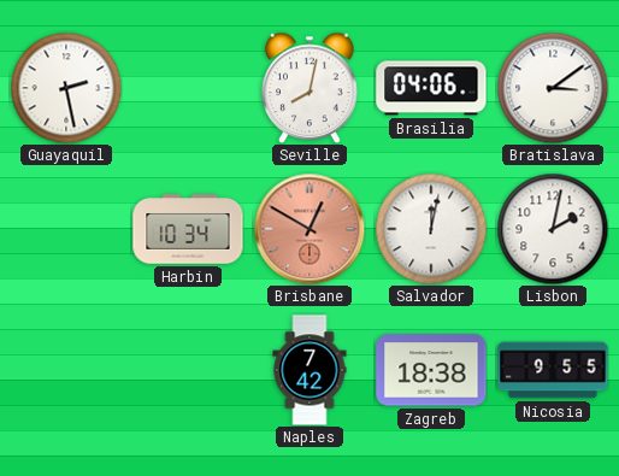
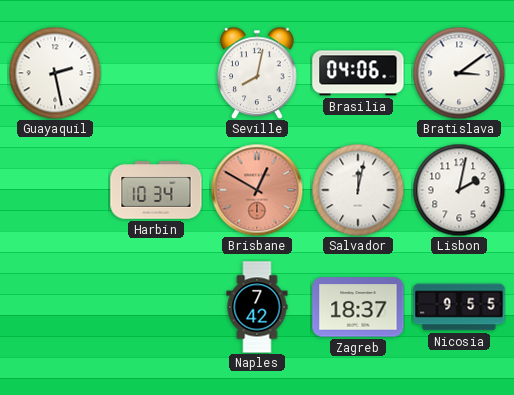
Zagreb: 18:38 -> 18:37 (358, 307)
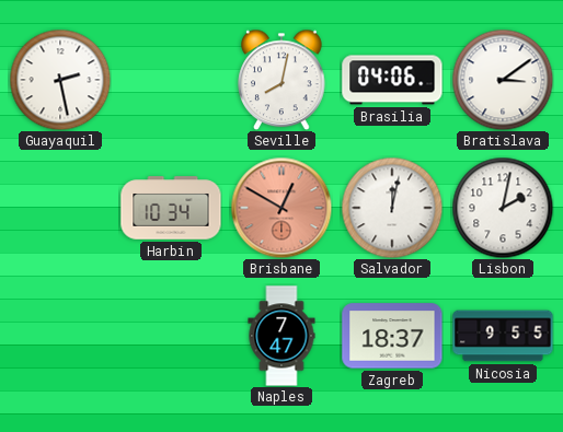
Naples: 7:42 -> 7:47 (281, 336)
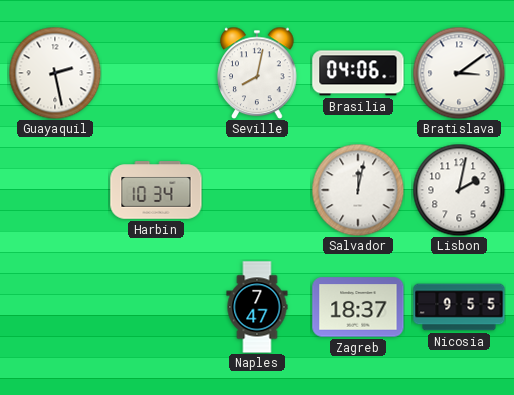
Brisbane: 12:50 -> none (281, 208)
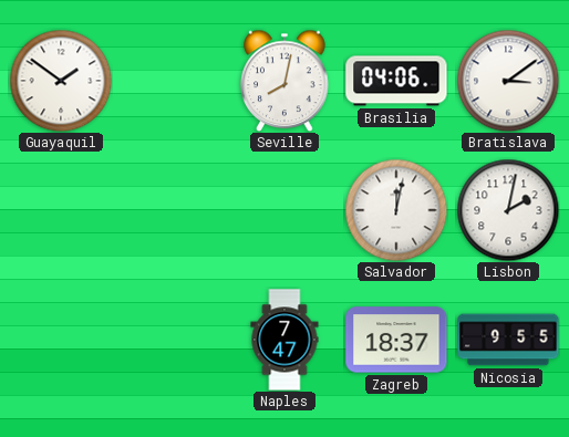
Guayaquil: 2:28 -> 1:51 (61, 81)
Harbin: 10:34 -> none (156, 190)
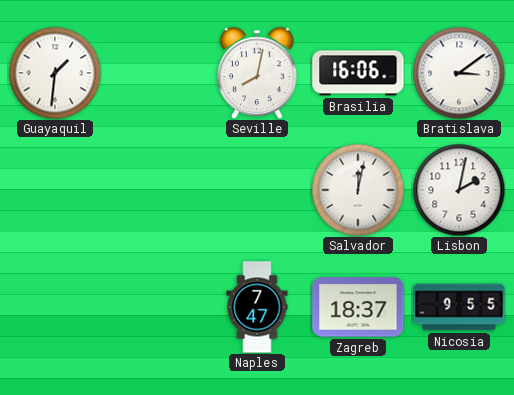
Guayaquil: 1:51 -> 1:31 (55, 73)
Brasilia: 04:06 -> 16:06 (358, 73)
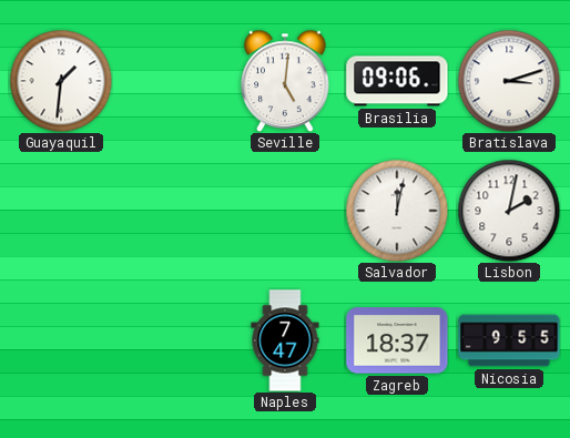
Seville: 8:02 -> 5:01 (285, 81)
Brasilia: 16:06 -> 09:06 (397, 81)
Bratislava: 3:09 -> 3:12 (509, 81)
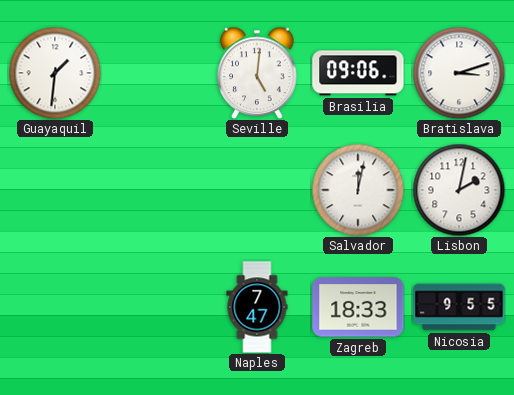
Zagreb: 18:37 -> 18:33 (358, 307)
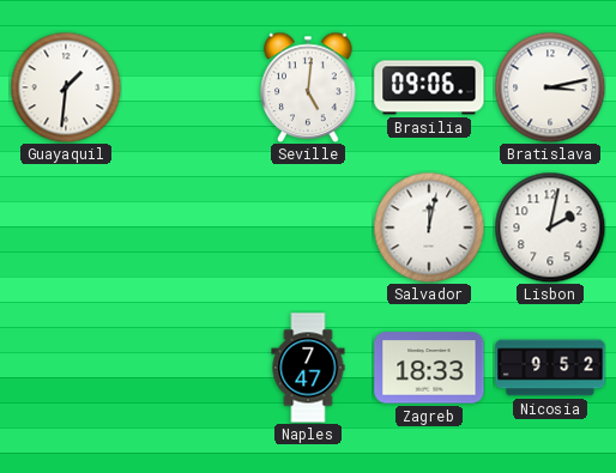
Bratislava: 3:12 -> 3:13 (550, 87)
Nicosia: 9:55 -> 9:52 (550, 368)
